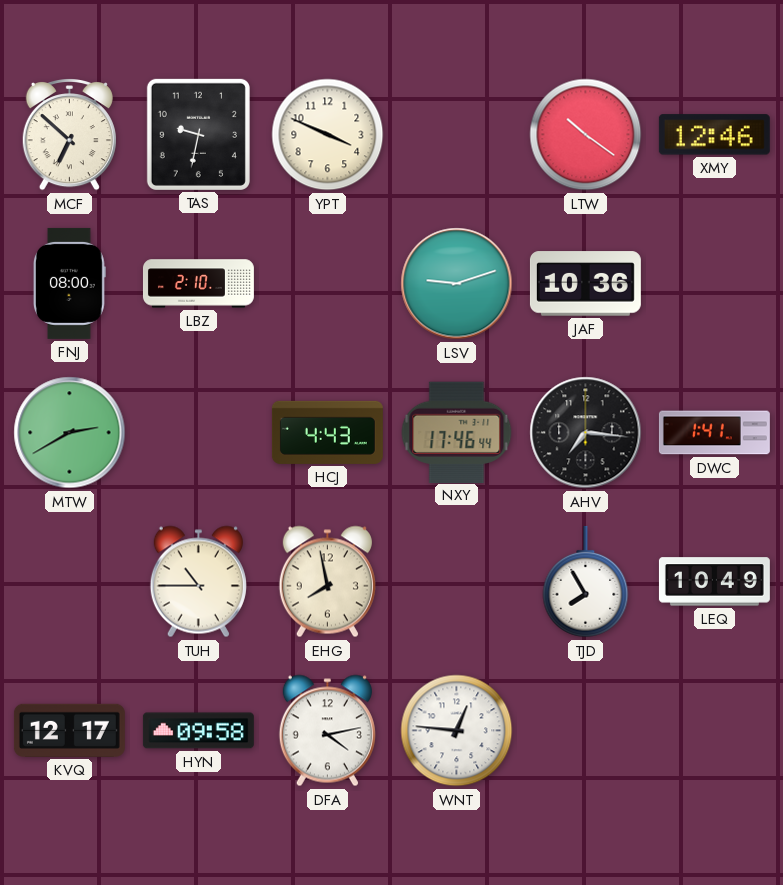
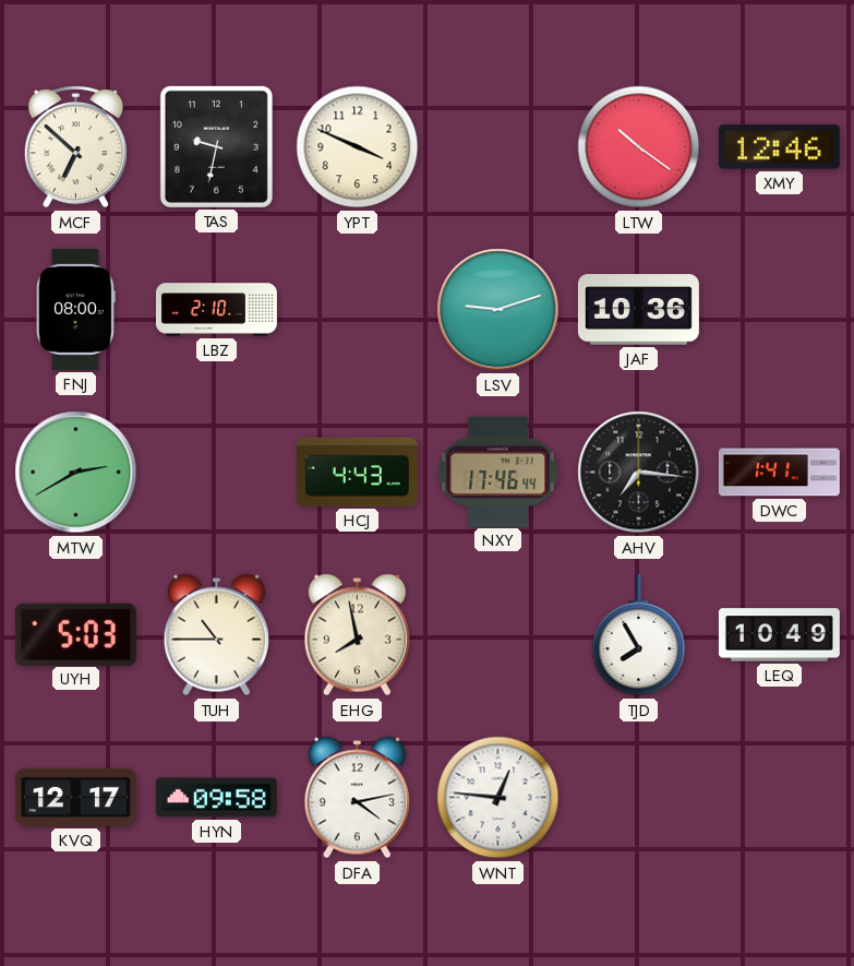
UYH: none -> 5:03 (75, 634)
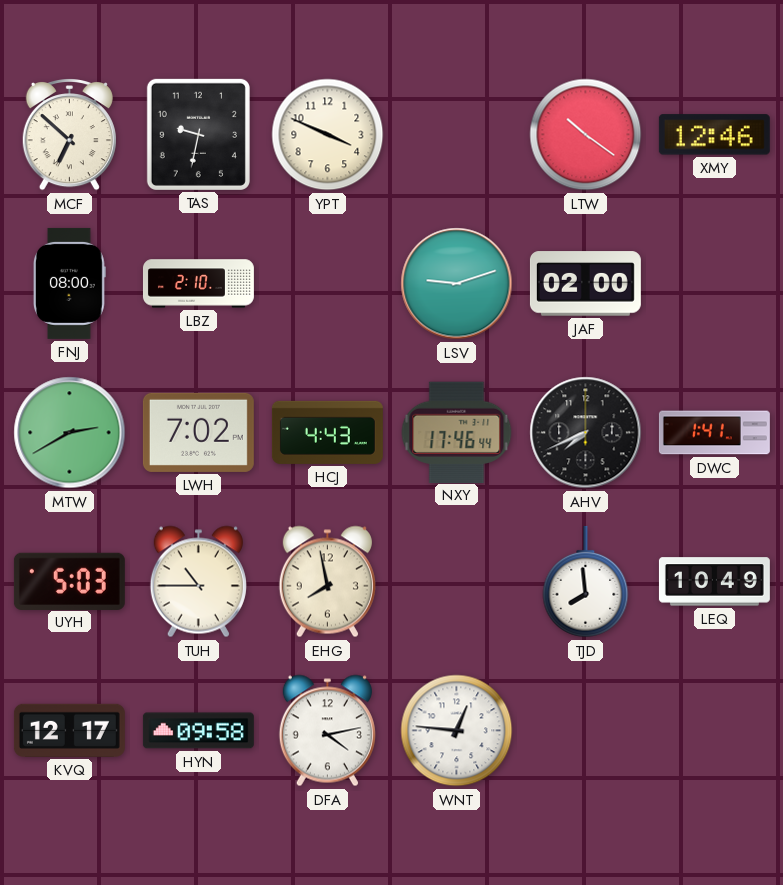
JAF: 10:36 -> 02:00 (585, 284)
LWH: none -> 7:02 (198, 432)
AHV: 7:16 -> 7:41 (586, 433)
TJD: 7:55 -> 7:59 (586, 582)
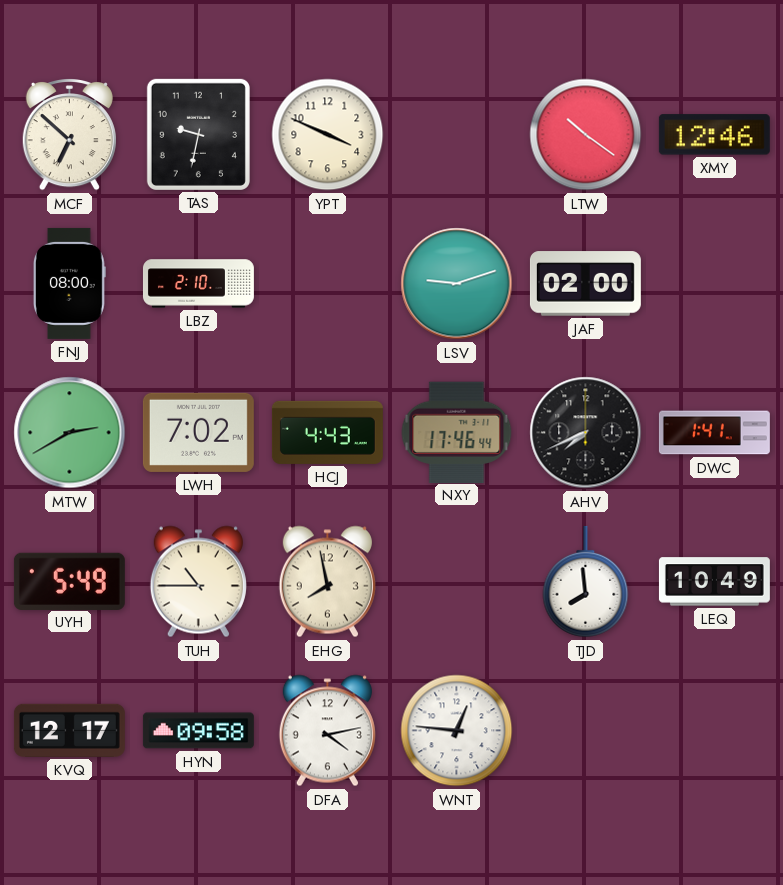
UYH: 5:03 -> 5:49 (69, 581)
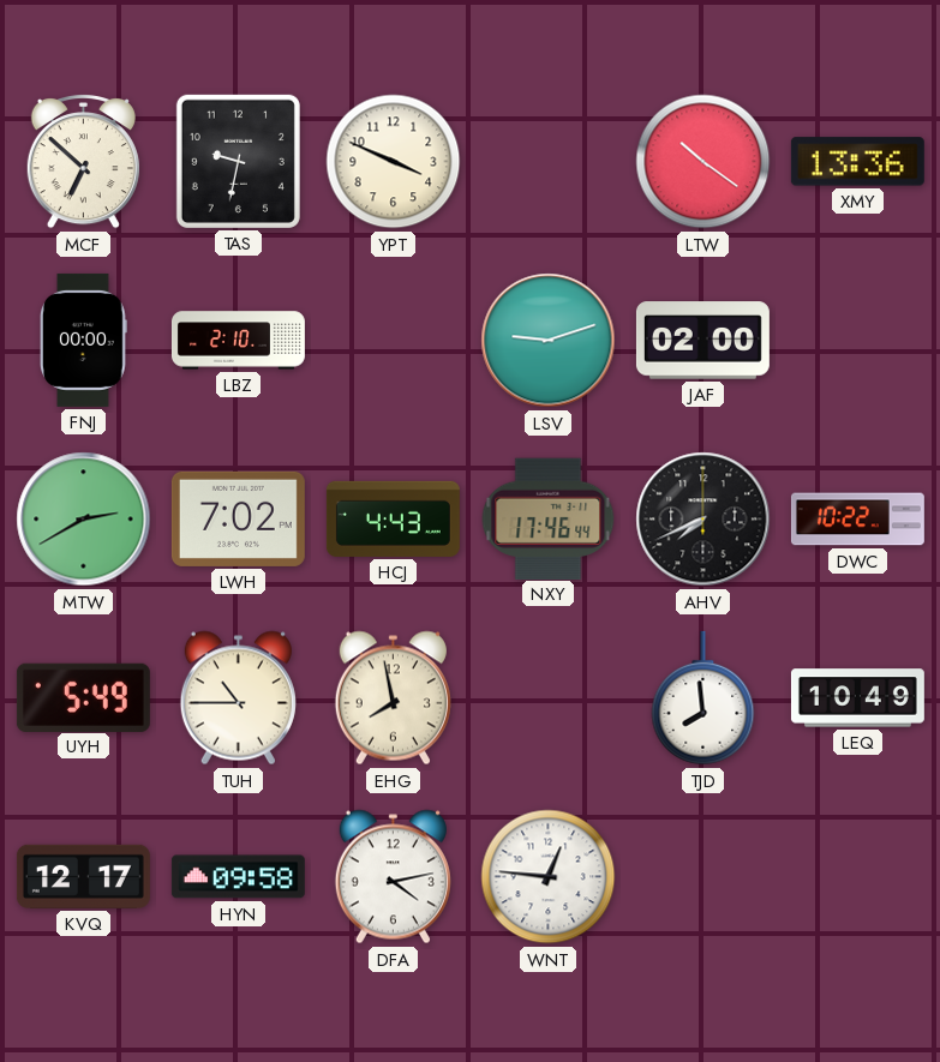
XMY: 12:46 -> 13:36 (857, 162)
FNJ: 08:00 -> 00:00 (83, 340)
DWC: 1:41 -> 10:22 (857, 520)
